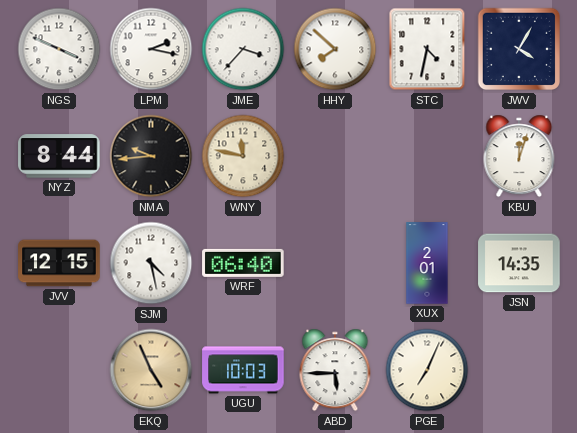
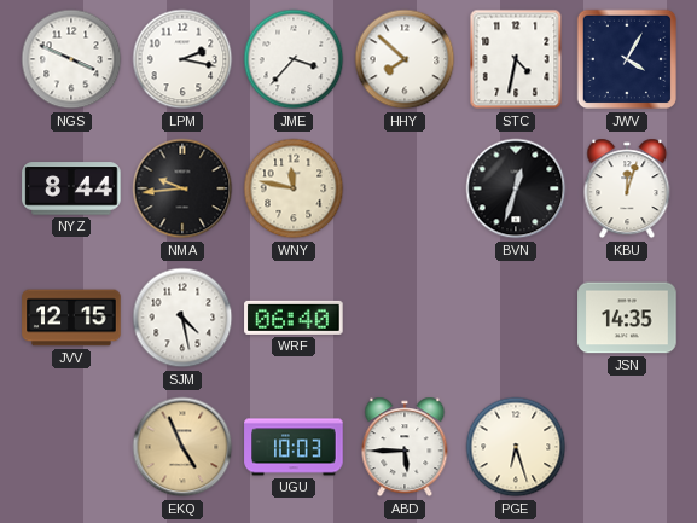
BVN: none -> 12:33 (516, 188)
XUX: 2:01 -> none (427, 263)
PGE: 7:04 -> 6:27 (516, 447)
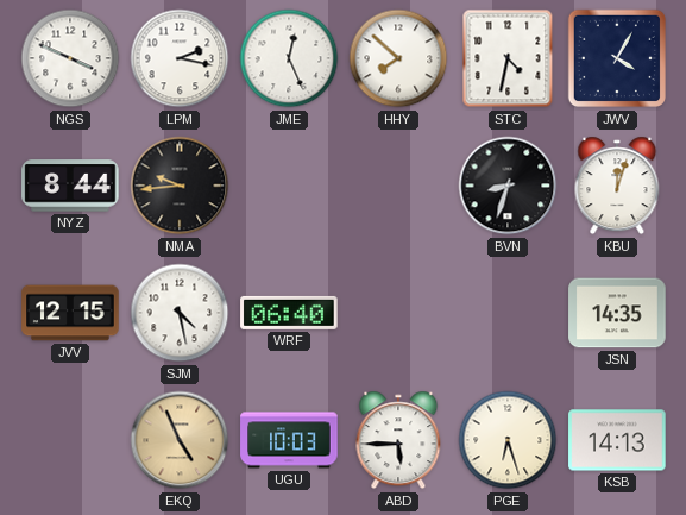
JME: 3:37 -> 12:26 (289, 58)
WNY: 11:47 -> none (294, 188)
BVN: 12:33 -> 8:33 (508, 186)
KSB: none -> 14:13 (617, 440)
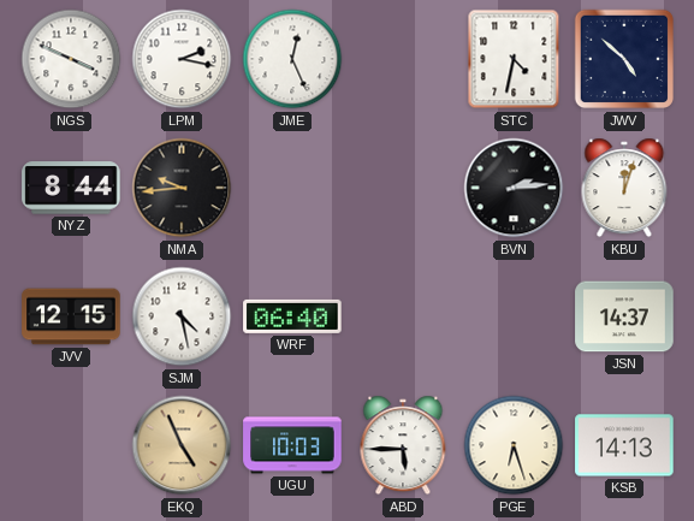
HHY: 7:52 -> none (398, 58)
JWV: 4:05 -> 4:52 (624, 59)
BVN: 8:33 -> 2:14 (514, 188)
JSN: 14:35 -> 14:37 (624, 316)
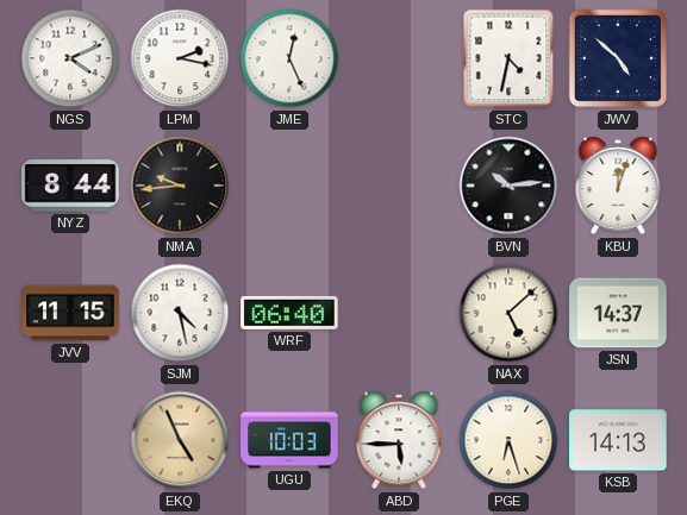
NGS: 3:49 -> 4:11 (70, 58)
BVN: 2:14 -> 10:14 (508, 186)
JVV: 12:15 -> 11:15 (70, 313)
NAX: none -> 5:08 (508, 313)
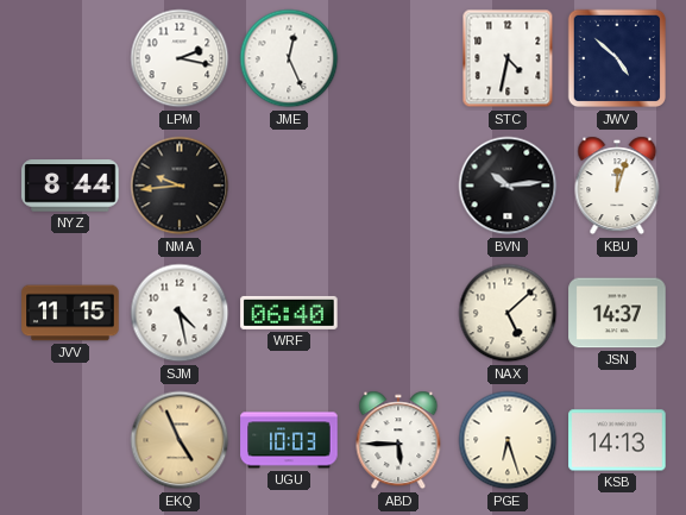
NGS: 4:11 -> none (70, 58)
